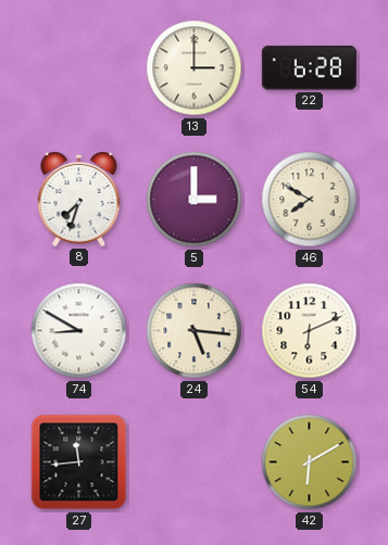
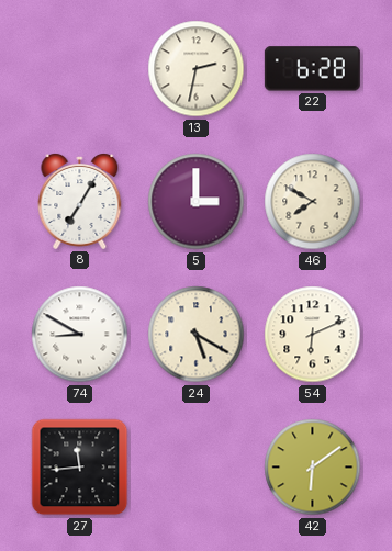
13: 3:00 -> 2:32 (197, 69)
8: 7:33 -> 7:05 (80, 202)
24: 5:16 -> 5:20 (197, 335)
42: 6:10 -> 6:09 (313, 468)
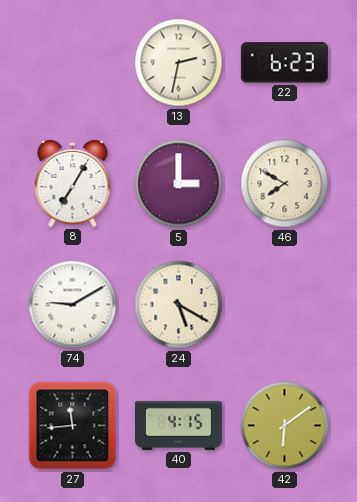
22: 6:28 -> 6:23 (284, 63)
74: 8:50 -> 9:10 (73, 305)
54: 6:11 -> none (313, 335)
40: none -> 4:15 (178, 425)
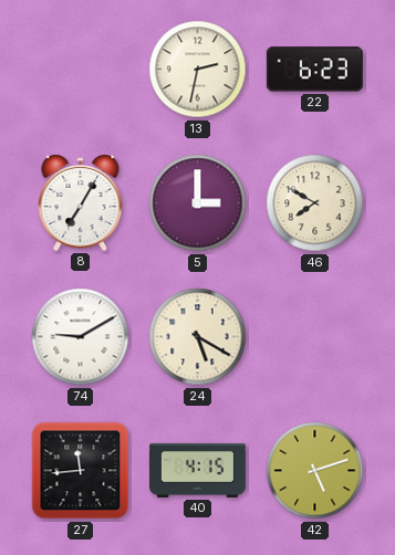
42: 6:09 -> 5:12 (315, 471)
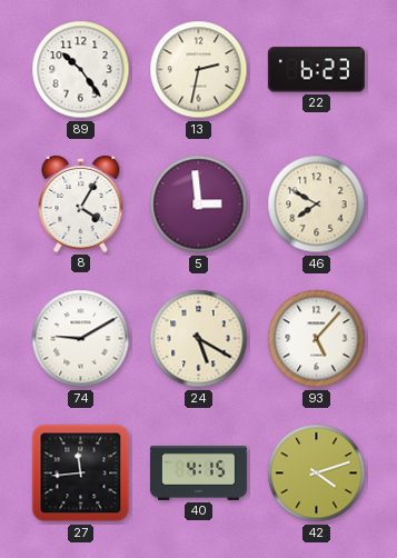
89: none -> 10:24 (81, 70)
8: 7:05 -> 4:05 (81, 205)
5: 3:00 -> 2:59 (199, 205)
93: none -> 5:07 (317, 339)
42: 5:12 -> 4:12 (317, 474)
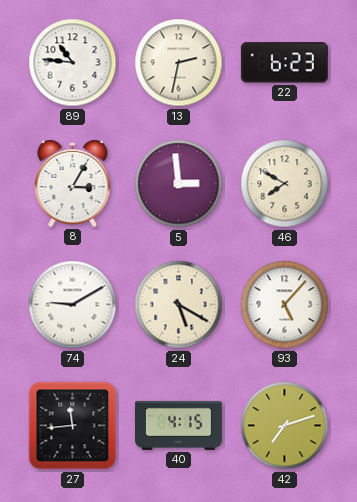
89: 10:24 -> 10:46 (73, 63)
8: 4:05 -> 3:05 (73, 184)
42: 4:12 -> 7:12 (285, 426)
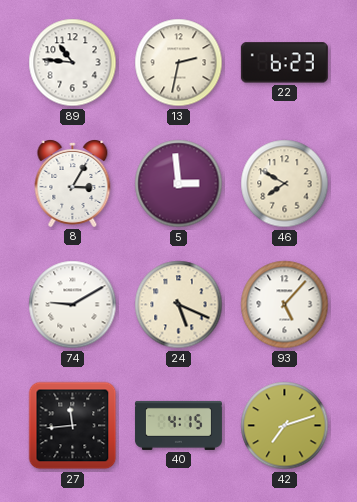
24: 5:20 -> 5:19 (179, 305)
